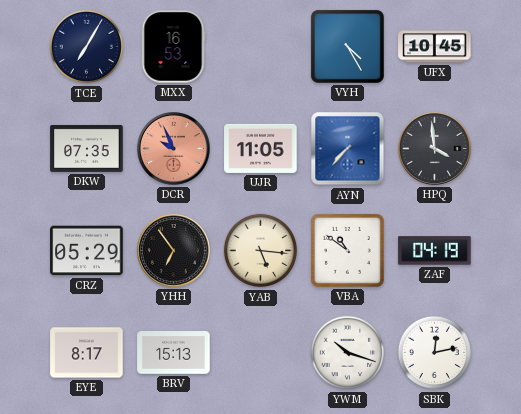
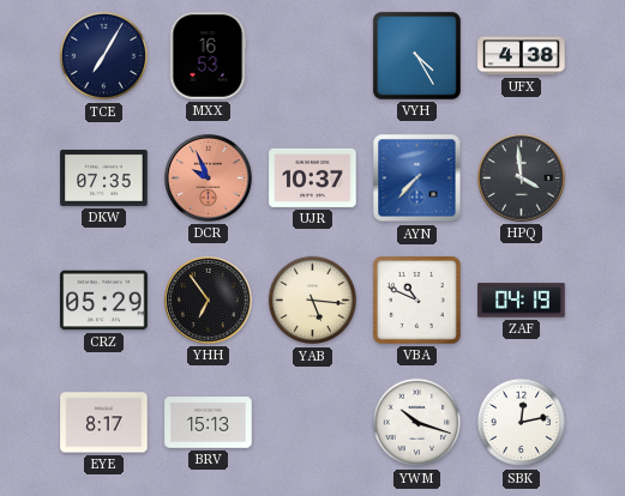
UFX: 10:45 -> 4:38 (522, 56)
UJR: 11:05 -> 10:37 (313, 177)
VBA: 10:51 -> 10:49 (416, 300)
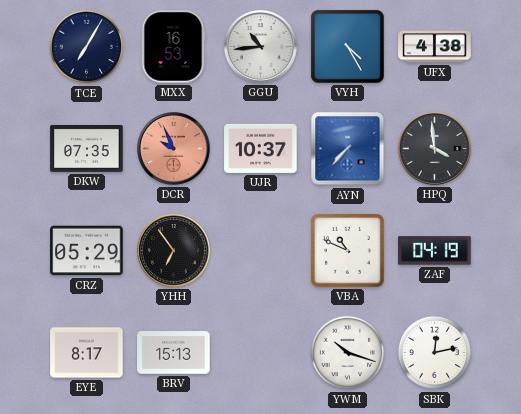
GGU: none -> 10:44 (261, 47)
YAB: 5:16 -> none (313, 301)
